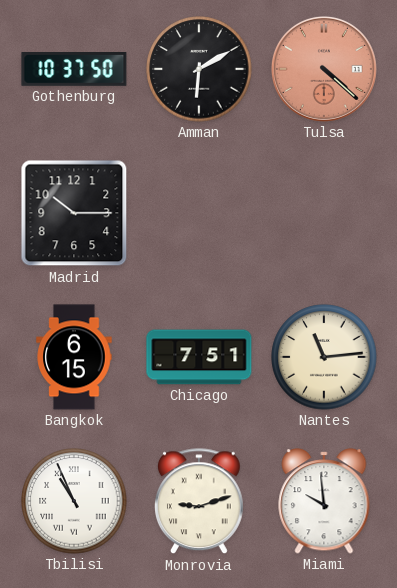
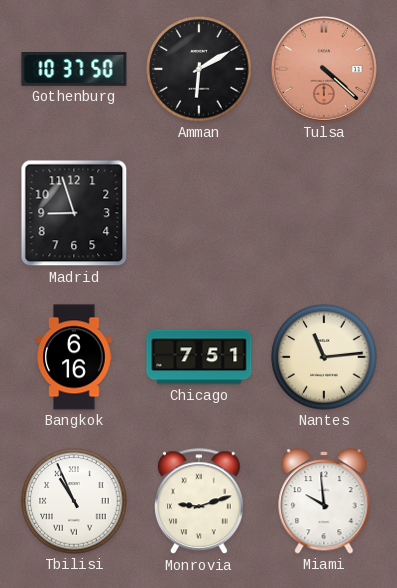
Madrid: 10:15 -> 8:57 (74, 213)
Bangkok: 6:15 -> 6:16 (74, 357)
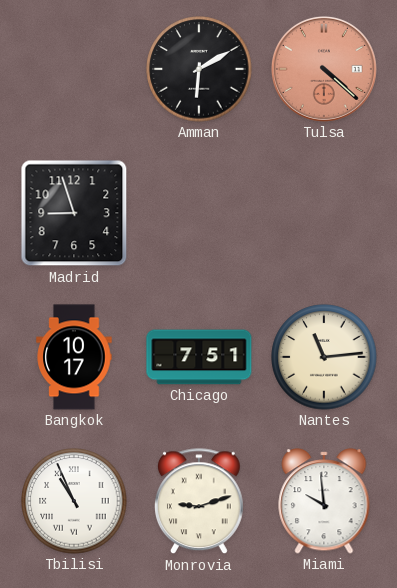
Gothenburg: 10:37 -> none (74, 70)
Bangkok: 6:16 -> 10:17 (74, 357)
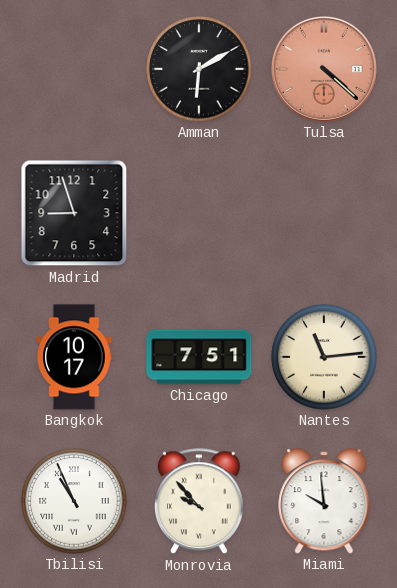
Monrovia: 9:12 -> 9:53 (199, 502)
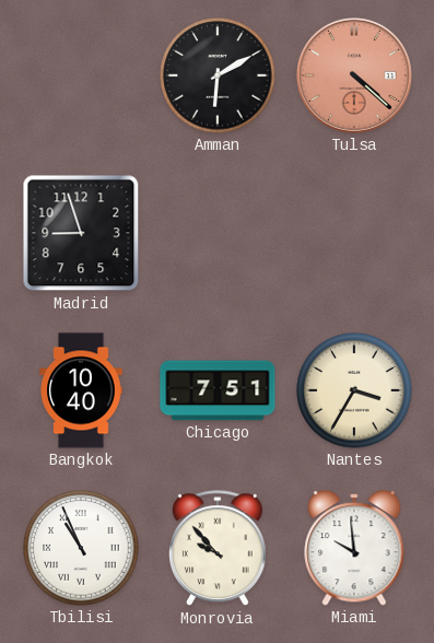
Bangkok: 10:17 -> 10:40 (81, 390)
Nantes: 11:14 -> 3:35 (354, 390)
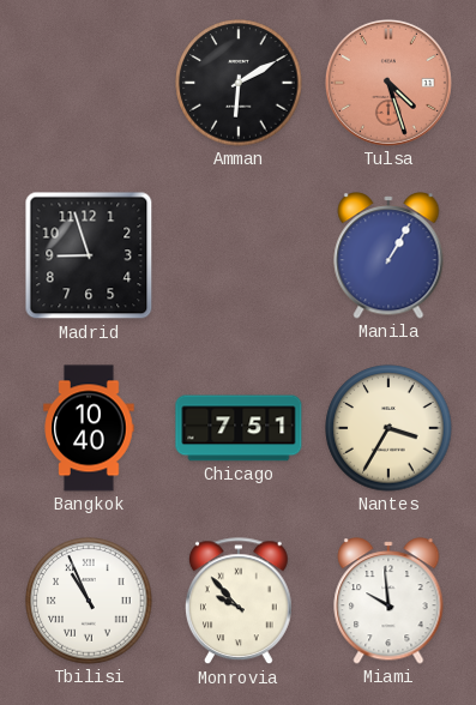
Tulsa: 4:22 -> 4:27 (388, 83)
Manila: none -> 1:05 (388, 255)
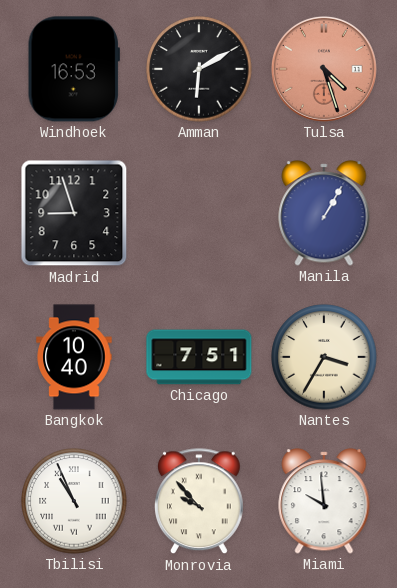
Windhoek: none -> 16:53 (74, 69)
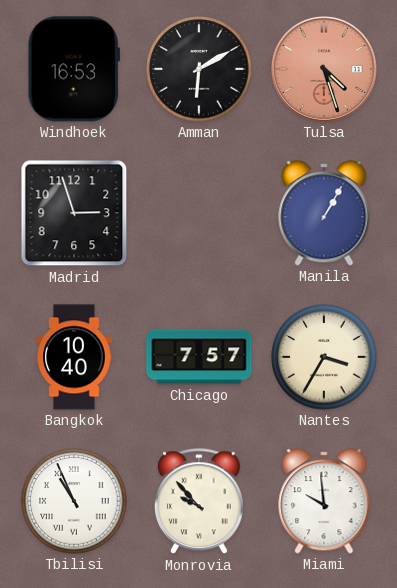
Madrid: 8:57 -> 2:57 (74, 213)
Chicago: 7:51 -> 7:57 (199, 357)
